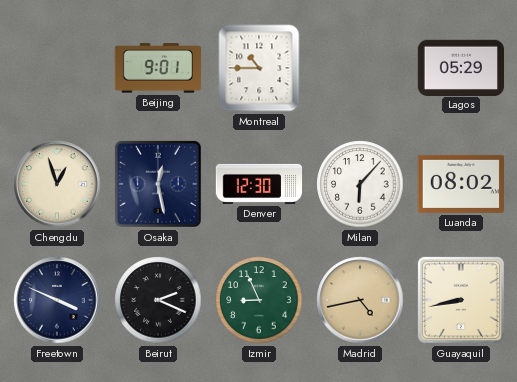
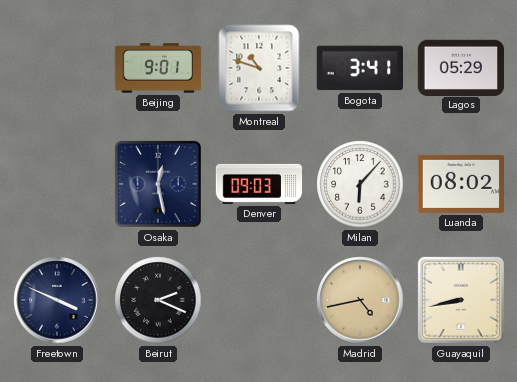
Montreal: 10:45 -> 10:48 (259, 68)
Bogota: none -> 3:41 (359, 68)
Chengdu: 12:57 -> none (57, 184)
Denver: 12:30 -> 09:03 (259, 184)
Izmir: 8:56 -> none (259, 300)
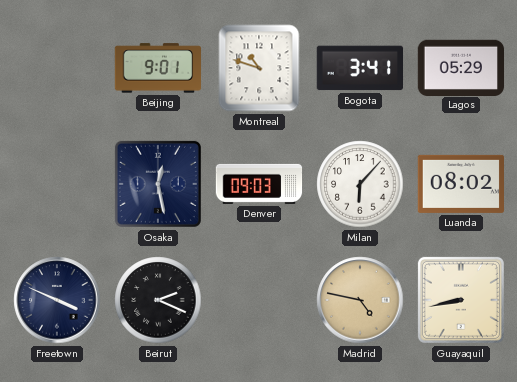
Madrid: 4:43 -> 4:47 (360, 300)
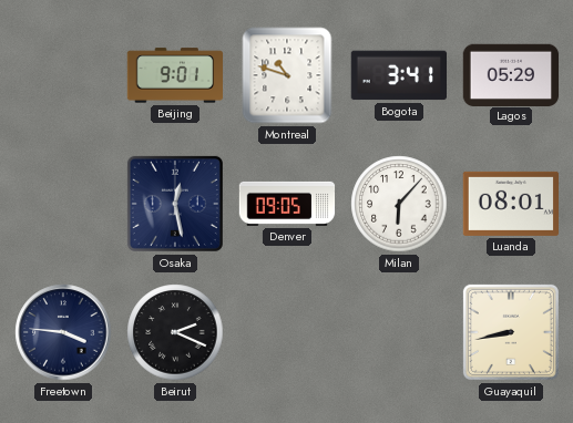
Denver: 09:03 -> 09:05 (287, 204)
Luanda: 08:02 -> 08:01 (510, 204)
Freetown: 3:49 -> 3:46 (63, 332)
Madrid: 4:47 -> none (360, 300)
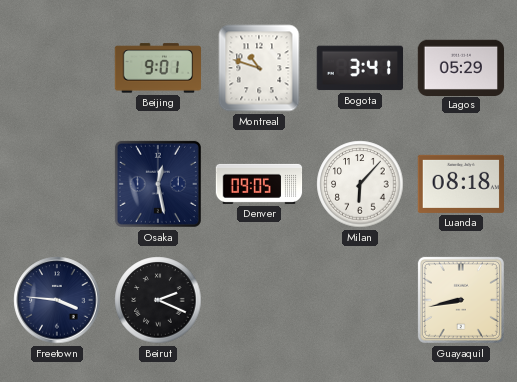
Luanda: 08:01 -> 08:18 (460, 184)
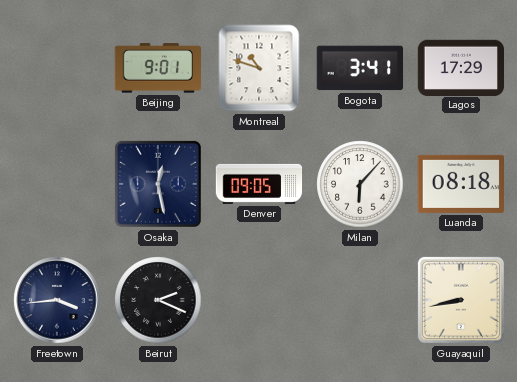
Lagos: 05:29 -> 17:29 (461, 67)
Freetown: 3:46 -> 3:44 (57, 300)
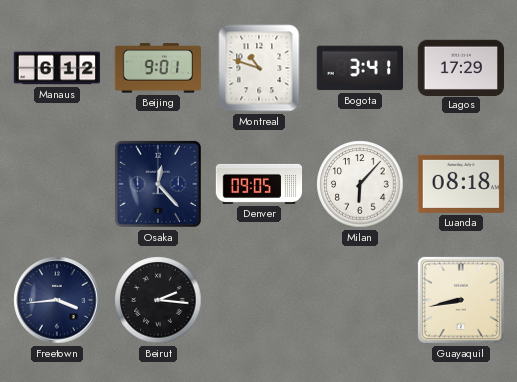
Manaus: none -> 6:12 (57, 68)
Osaka: 12:28 -> 12:23 (158, 184)
Beirut: 2:19 -> 2:16 (158, 300)
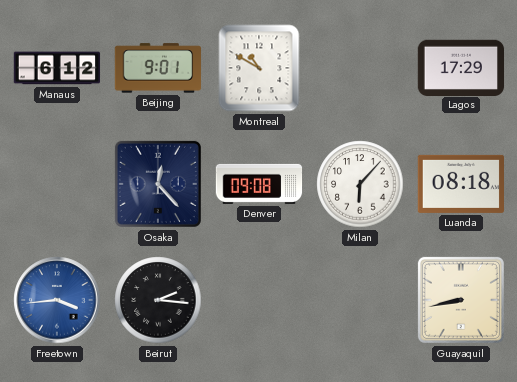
Montreal: 10:48 -> 10:50 (259, 68)
Bogota: 3:41 -> none (359, 68)
Denver: 09:05 -> 09:08 (259, 184)
Freetown dial: navy -> blue (57, 300)
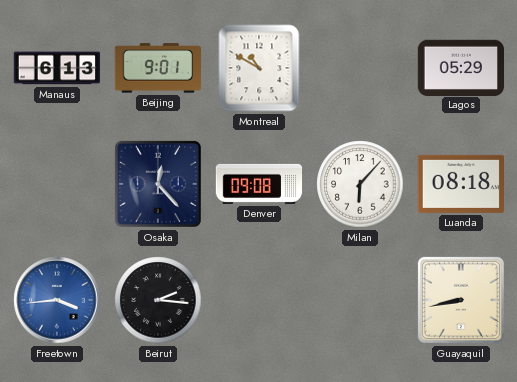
Manaus: 6:12 -> 6:13 (57, 68)
Lagos: 17:29 -> 05:29 (461, 67)
